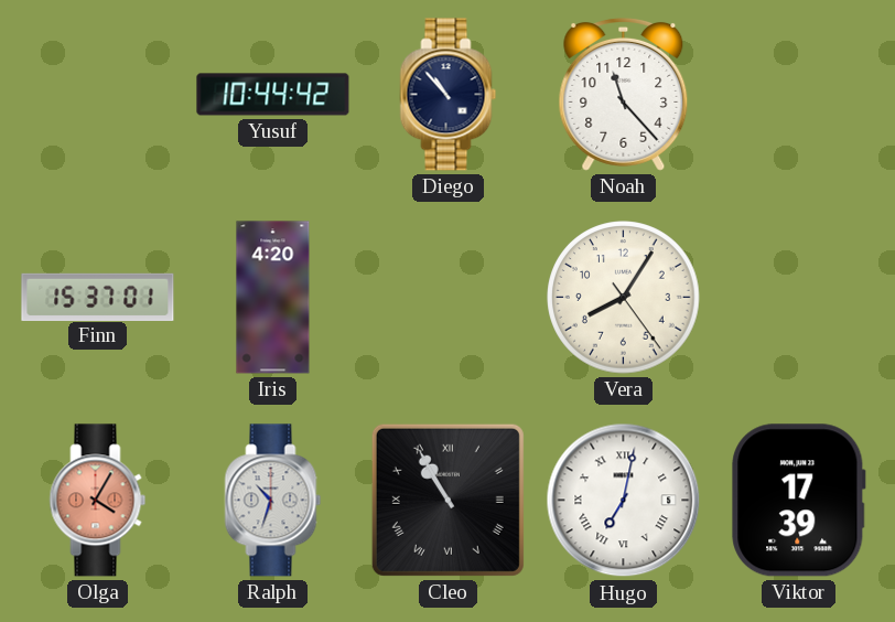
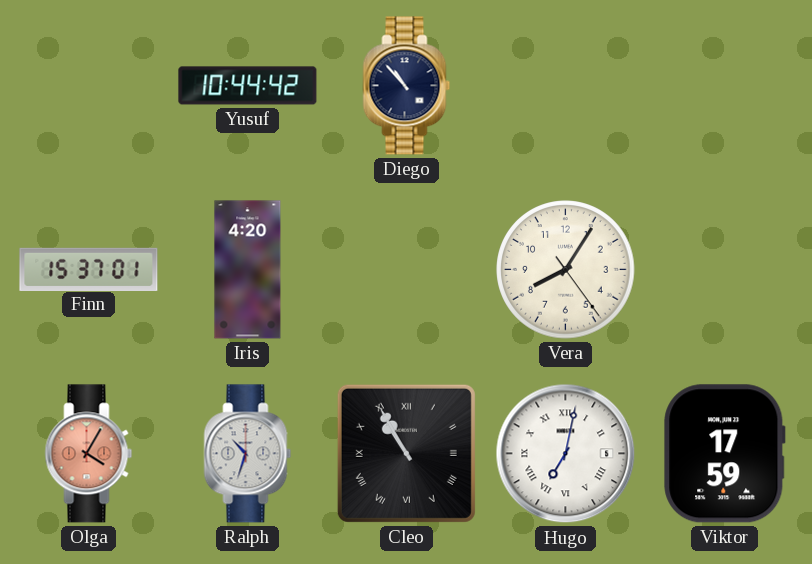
Noah: 11:23 -> none (624, 94)
Viktor: 17:39 -> 17:59 (725, 454)
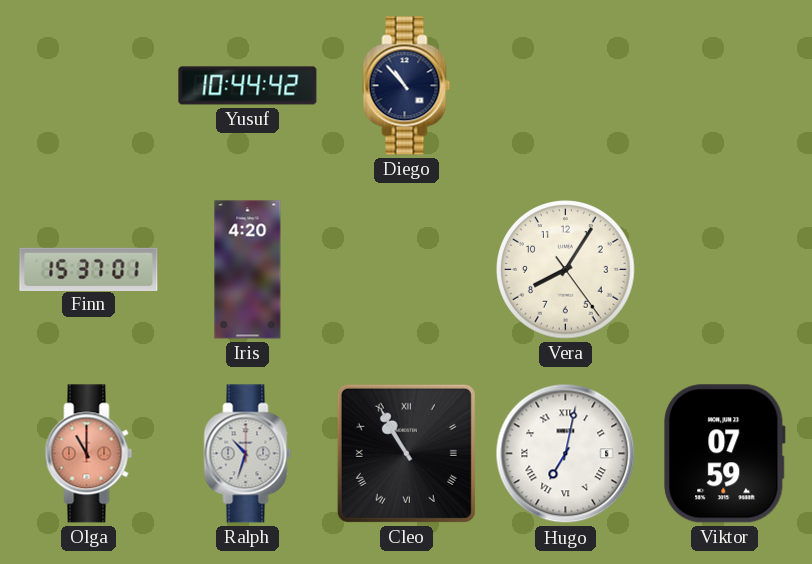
Olga: 4:05 -> 11:00 (89, 454)
Viktor: 17:59 -> 07:59 (725, 454)
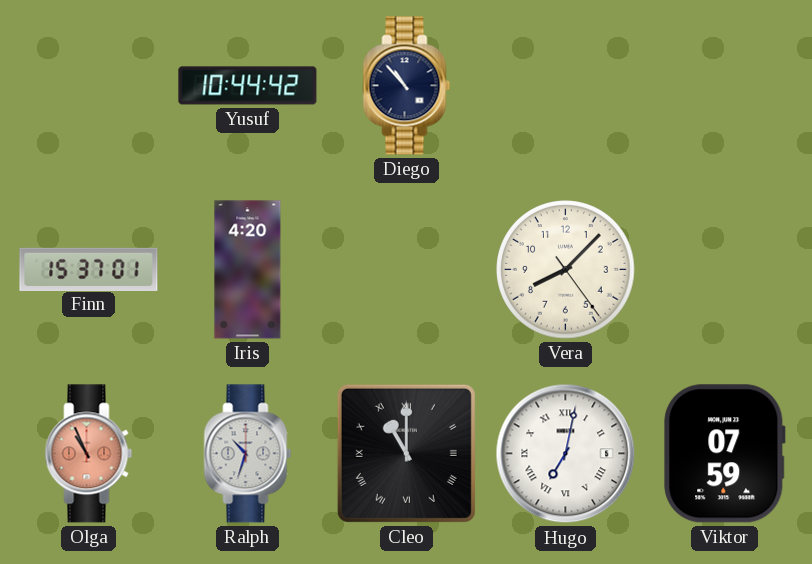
Vera: 8:05 -> 8:07 (566, 270)
Olga: 11:00 -> 10:56 (89, 454)
Cleo: 10:55 -> 11:00 (406, 453)
